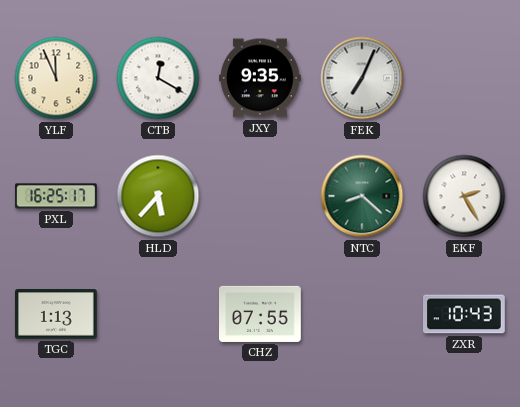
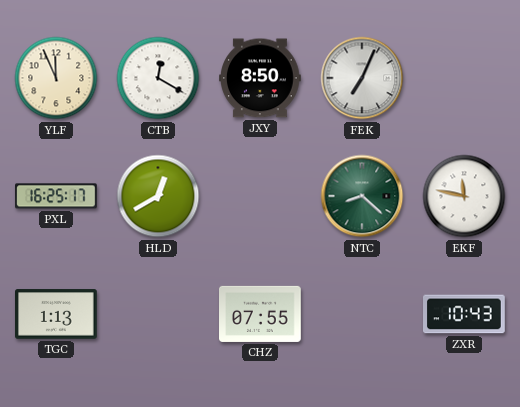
JXY: 9:35 -> 8:50 (261, 78)
HLD: 5:37 -> 12:40 (158, 196)
EKF: 2:25 -> 11:47 (464, 196)
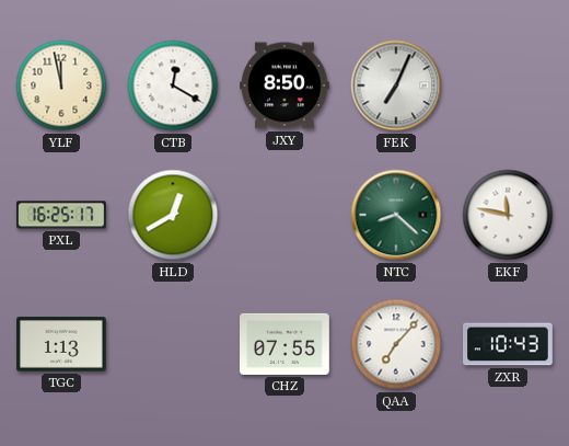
YLF: 11:56 -> 11:58 (61, 85)
QAA: none -> 7:07 (396, 344)
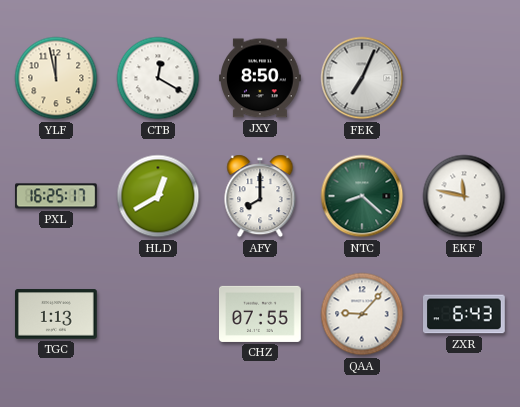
AFY: none -> 8:00 (260, 196)
QAA: 7:07 -> 9:07 (362, 314)
ZXR: 10:43 -> 6:43 (465, 314)
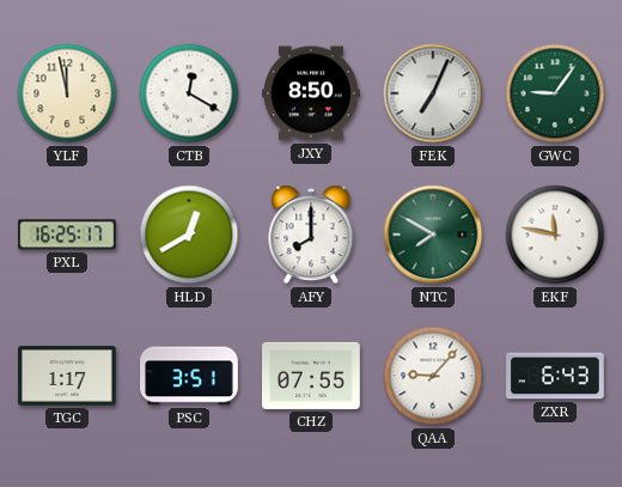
GWC: none -> 9:06 (555, 93)
NTC: 8:22 -> 7:50 (433, 235)
TGC: 1:13 -> 1:17 (68, 376)
PSC: none -> 3:51 (189, 376)
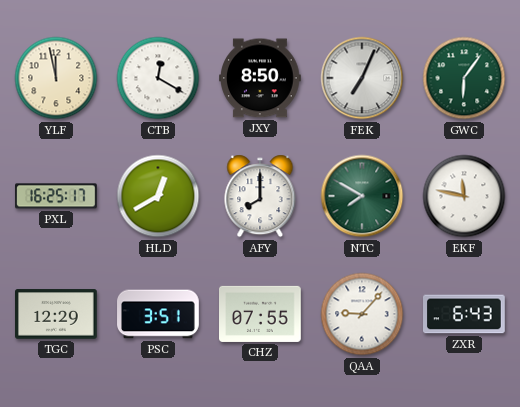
GWC: 9:06 -> 6:06 (464, 78)
TGC: 1:17 -> 12:29 (57, 314)
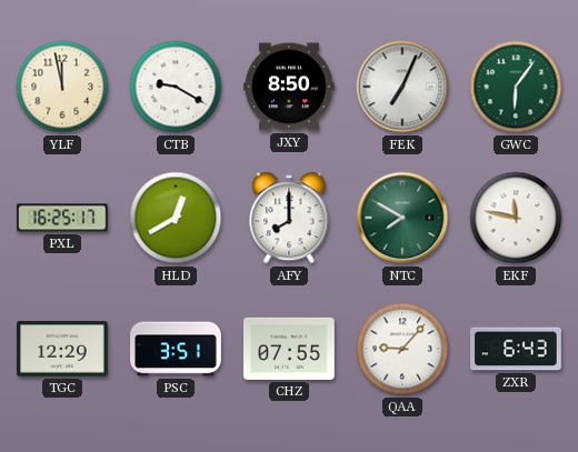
CTB: 12:20 -> 9:20 (176, 87)
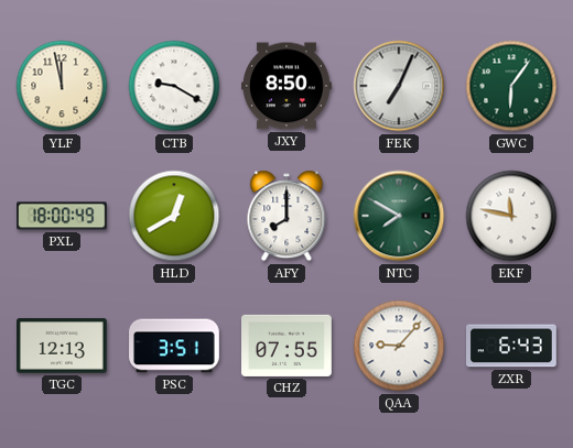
PXL: 16:25 -> 18:00 (63, 216)
TGC: 12:29 -> 12:13 (63, 346)
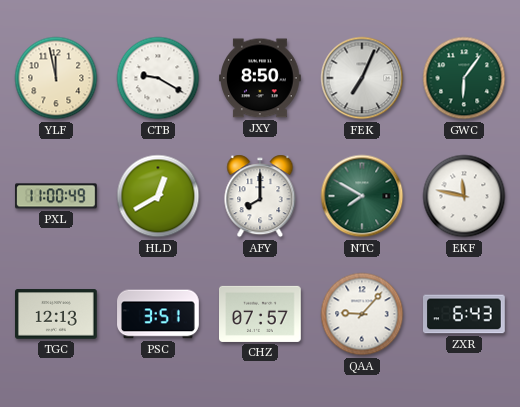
PXL: 18:00 -> 11:00 (57, 196)
CHZ: 07:55 -> 07:57 (261, 314)
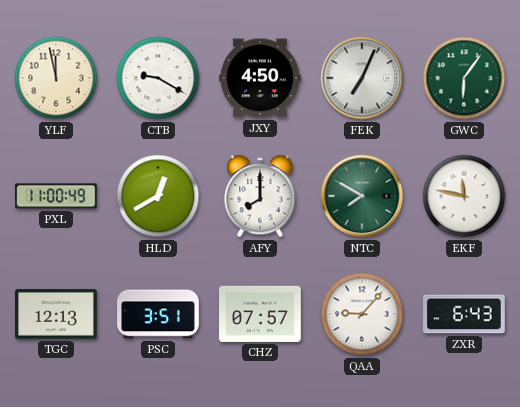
JXY: 8:50 -> 4:50 (261, 78)
